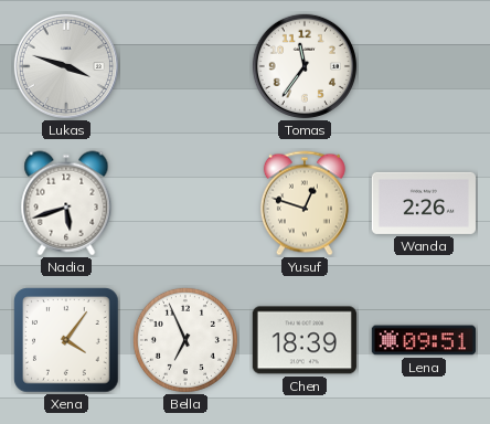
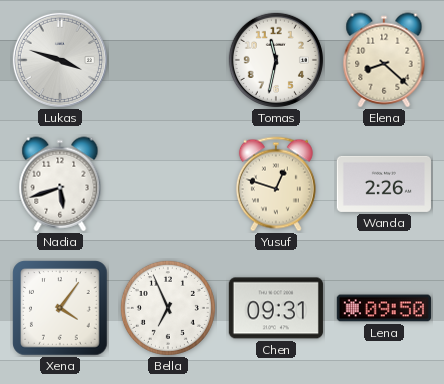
Tomas: 11:36 -> 11:32 (276, 60)
Elena: none -> 8:22 (384, 60)
Chen: 18:39 -> 09:31 (276, 308)
Lena: 09:51 -> 09:50 (384, 308)
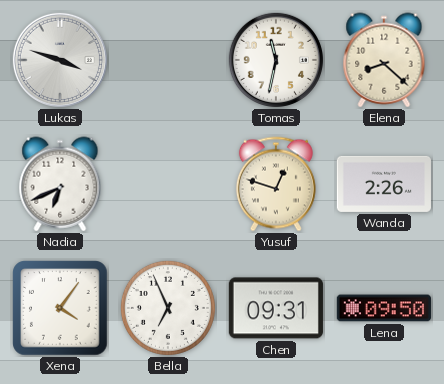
Nadia: 5:42 -> 6:41 (60, 184)
